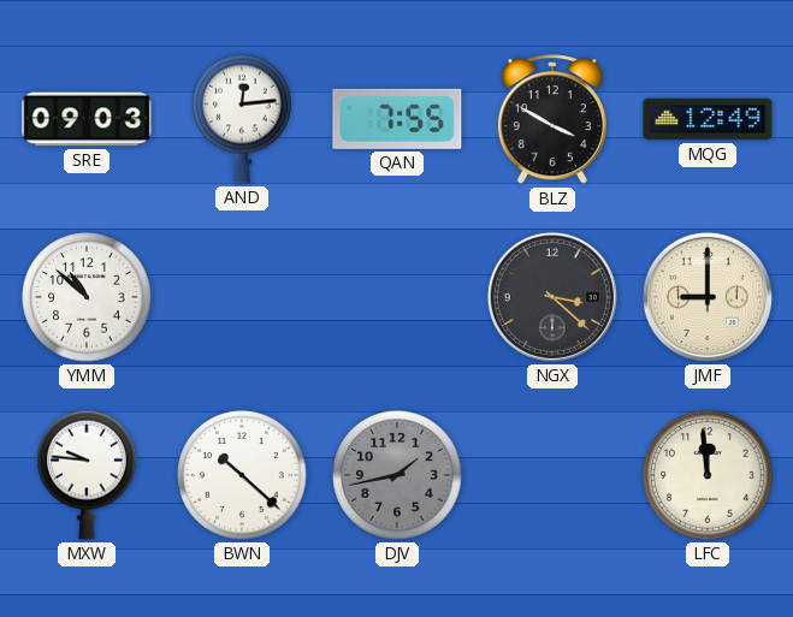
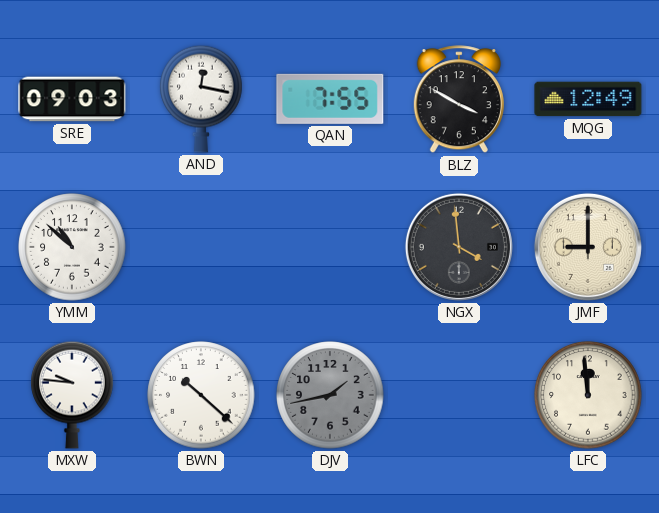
AND: 12:14 -> 12:17 (201, 99)
NGX: 3:22 -> 3:59 (459, 247)
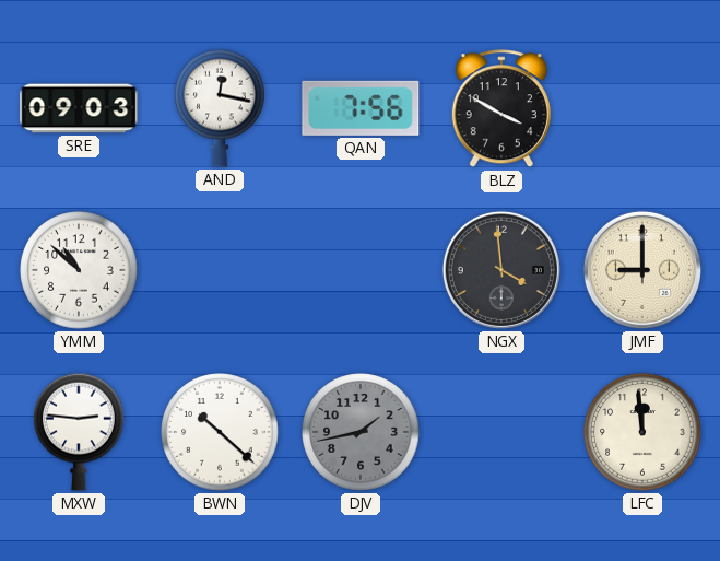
QAN: 7:55 -> 7:56 (361, 108)
MQG: 12:49 -> none (588, 99)
MXW: 9:46 -> 2:46 (79, 432)
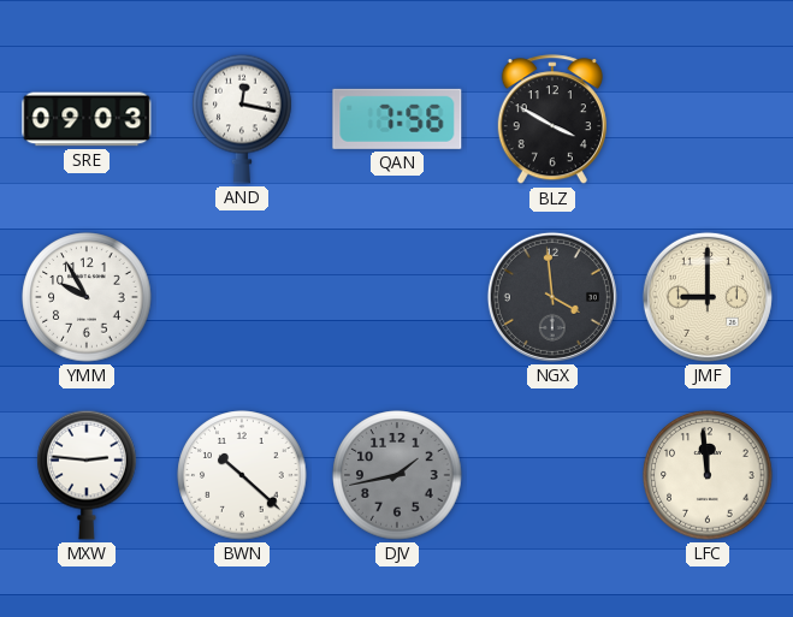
YMM: 10:52 -> 9:55 (87, 297)
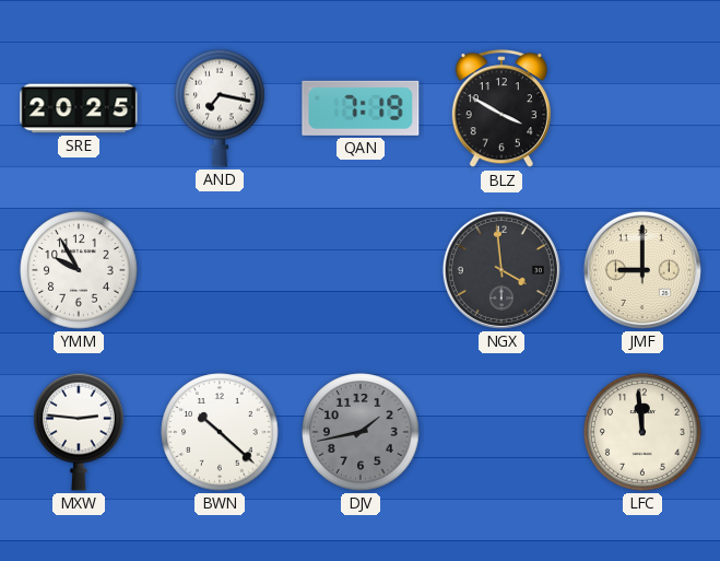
SRE: 09:03 -> 20:25 (79, 108)
AND: 12:17 -> 7:17 (220, 108)
QAN: 7:56 -> 7:19 (361, 108)
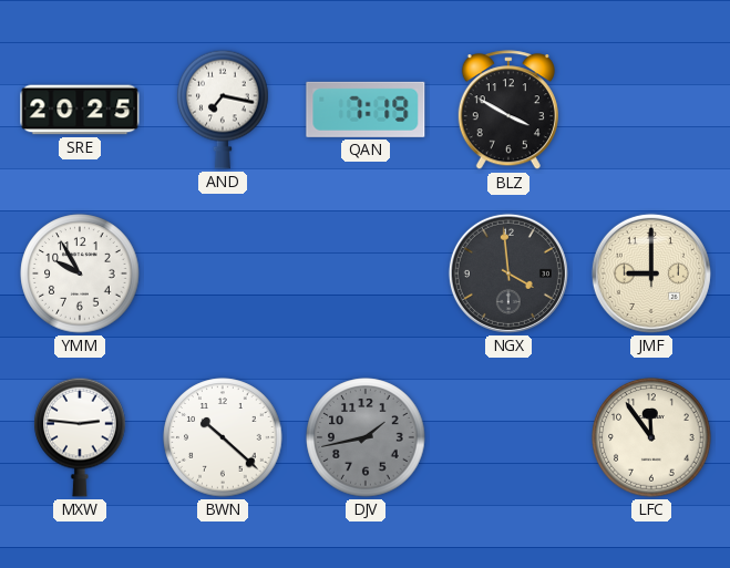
LFC: 11:59 -> 11:54 (651, 437)
